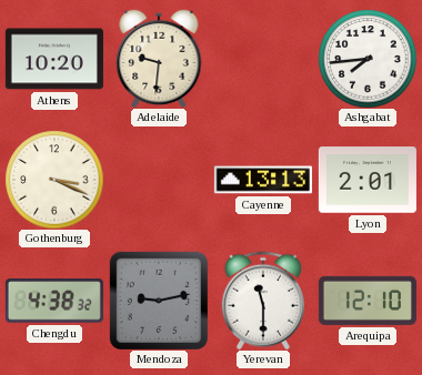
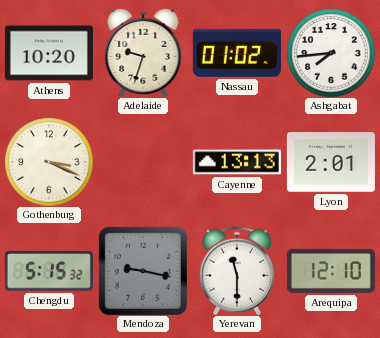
Adelaide: 9:31 -> 9:33 (143, 53)
Nassau: none -> 01:02 (237, 53)
Chengdu: 4:38 -> 5:15 (49, 271)
Mendoza: 9:13 -> 9:17 (143, 271)
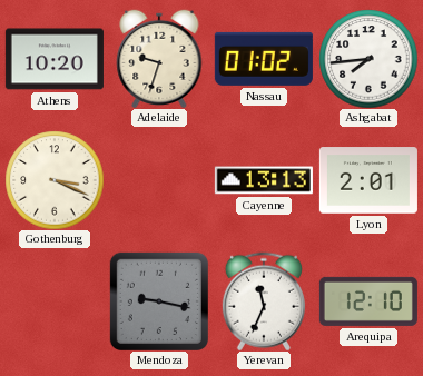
Chengdu: 5:15 -> none (49, 271)
Yerevan: 11:30 -> 11:34 (264, 301)
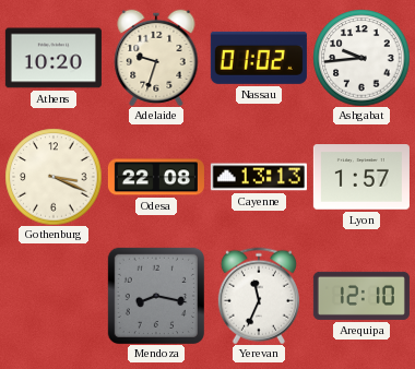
Ashgabat: 7:44 -> 9:44 (361, 58)
Odesa: none -> 22:08 (156, 177)
Lyon: 2:01 -> 1:57 (361, 177)
Mendoza: 9:17 -> 8:17 (156, 296)
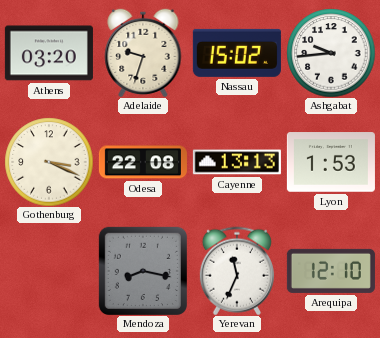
Athens: 10:20 -> 03:20 (49, 53)
Nassau: 01:02 -> 15:02 (237, 53)
Lyon: 1:57 -> 1:53 (331, 162)
